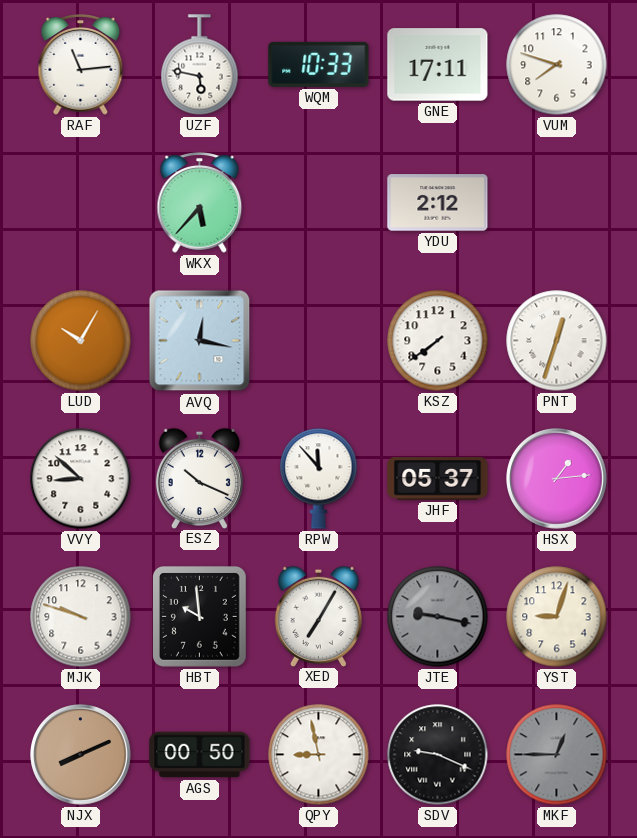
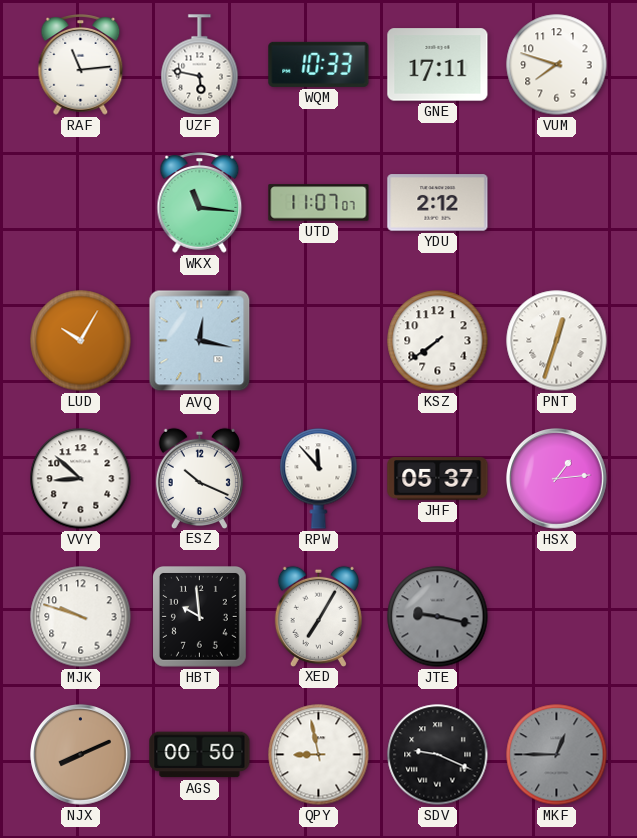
WKX: 5:37 -> 11:16 (200, 203)
UTD: none -> 11:07 (319, 203)
YST: 9:03 -> none (557, 617)
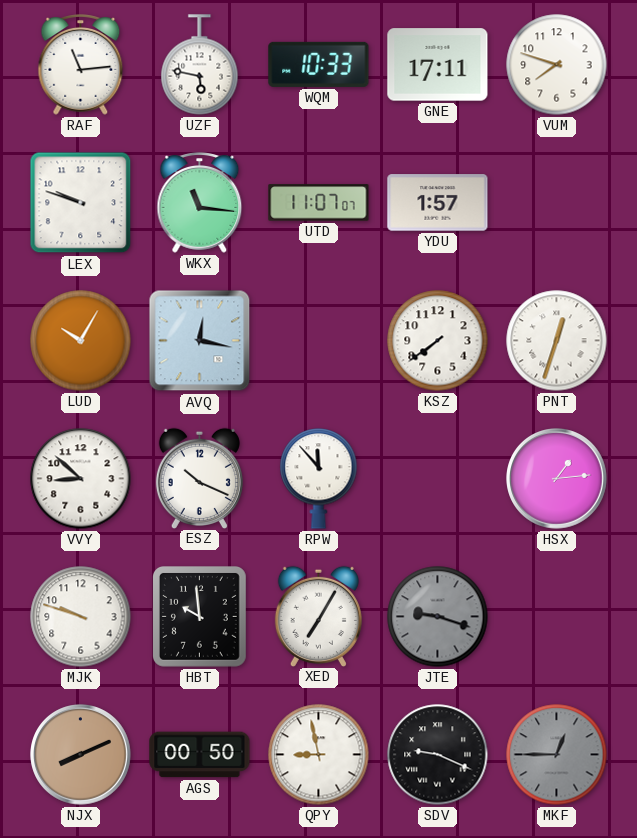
LEX: none -> 9:48 (81, 203)
YDU: 2:12 -> 1:57 (438, 203)
JHF: 05:37 -> none (438, 479)
JTE: 9:17 -> 9:18 (438, 617)
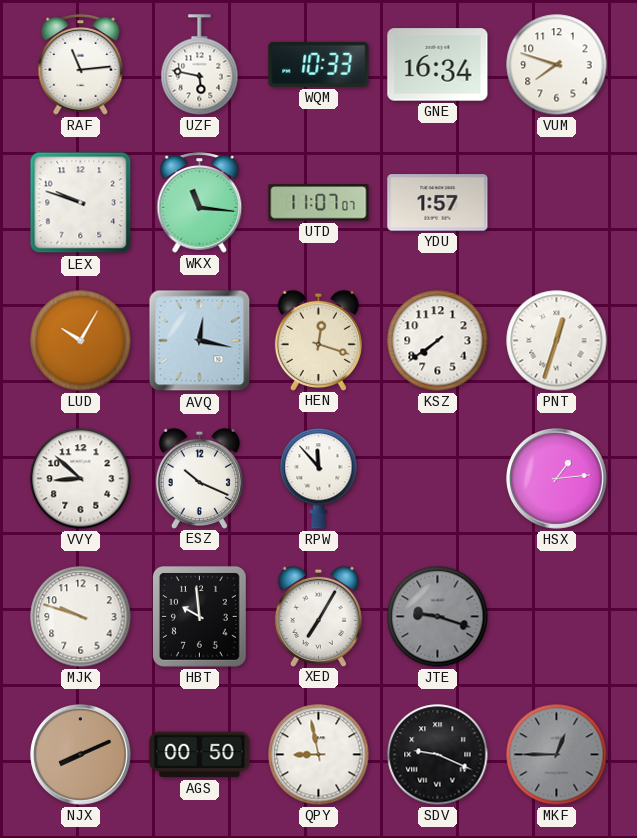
GNE: 17:11 -> 16:34 (438, 65)
HEN: none -> 12:18 (318, 340)
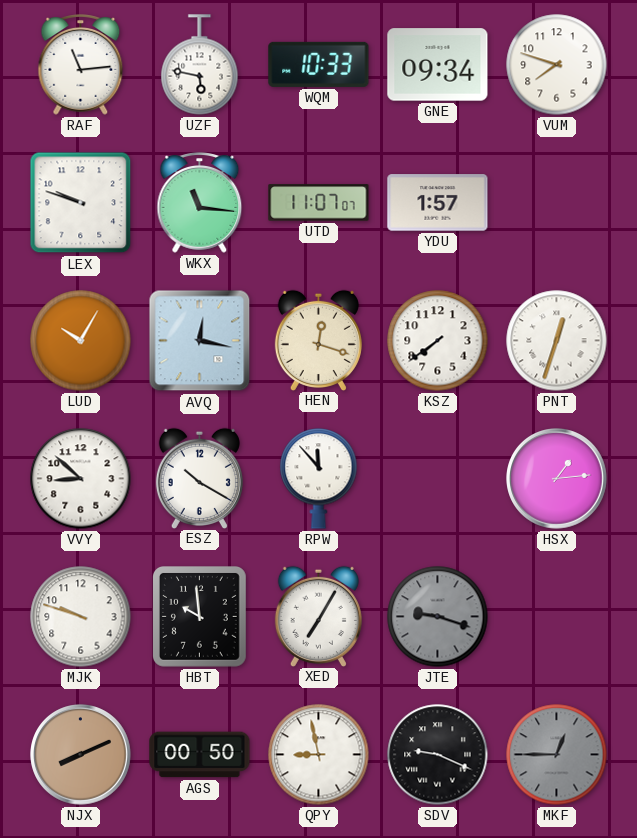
GNE: 16:34 -> 09:34 (438, 65)
ESZ: 10:19 -> 10:20 (199, 478)
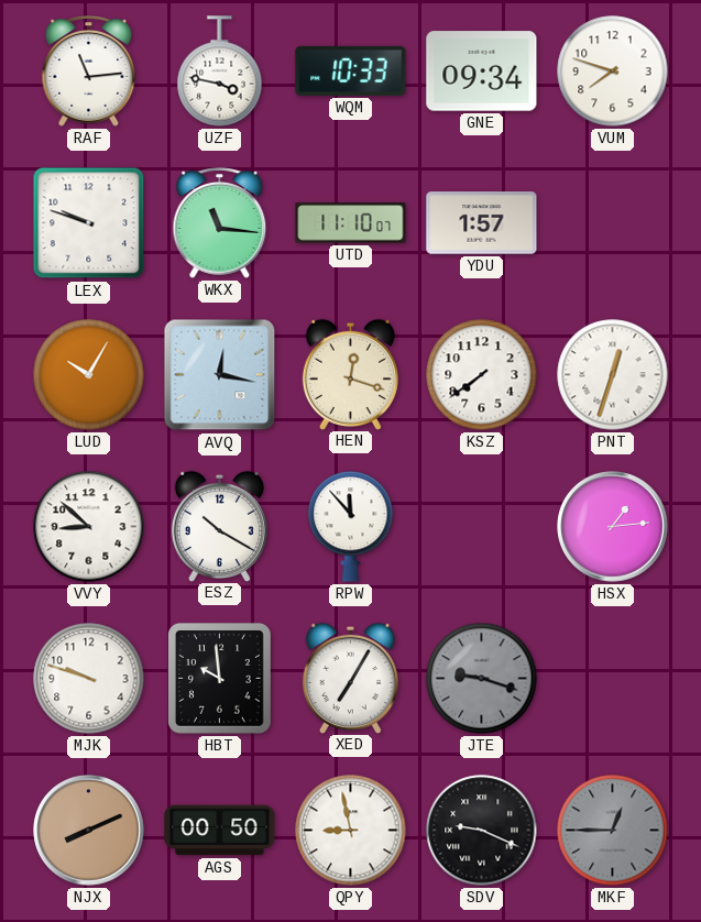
UZF: 5:47 -> 3:47 (220, 72)
UTD: 11:07 -> 11:10 (351, 223)
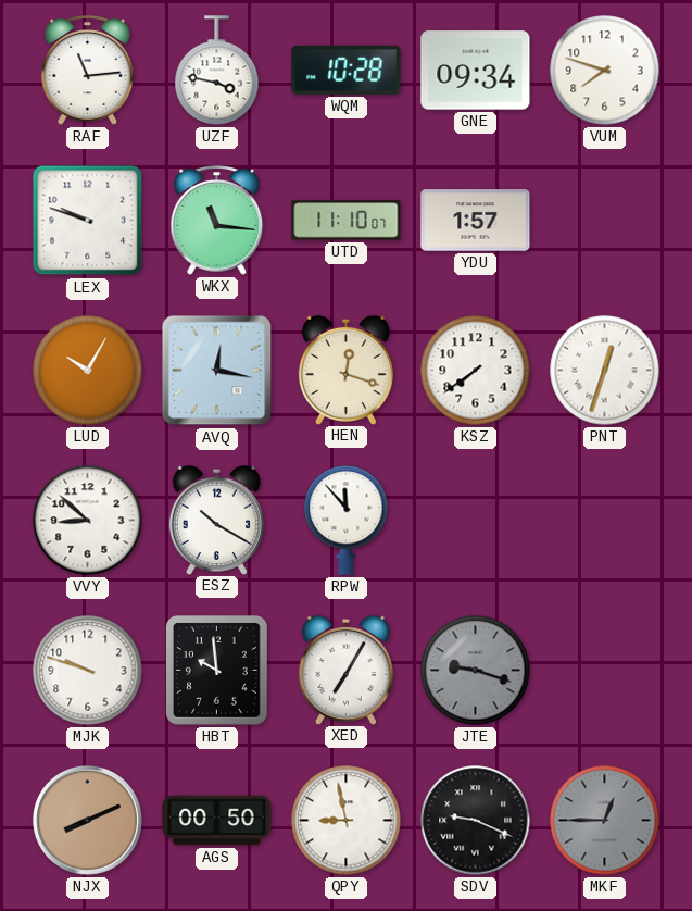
WQM: 10:33 -> 10:28 (347, 70)
HSX: 1:14 -> none (613, 527)
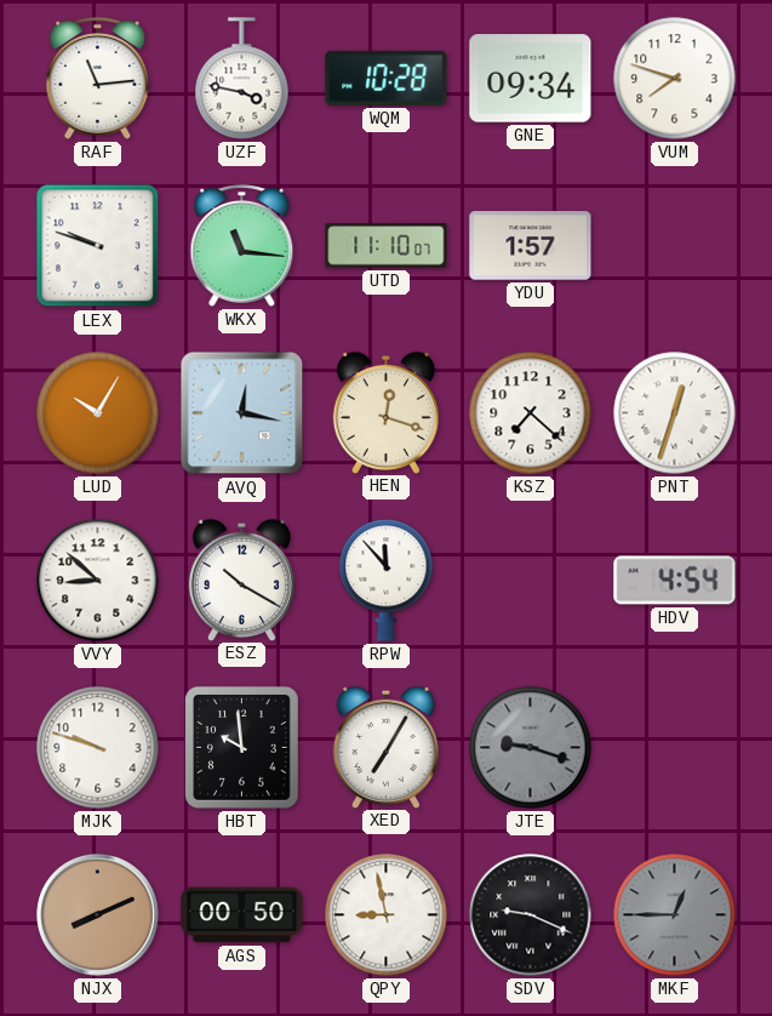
KSZ: 7:39 -> 7:22 (531, 413)
HDV: none -> 4:54 (675, 581)
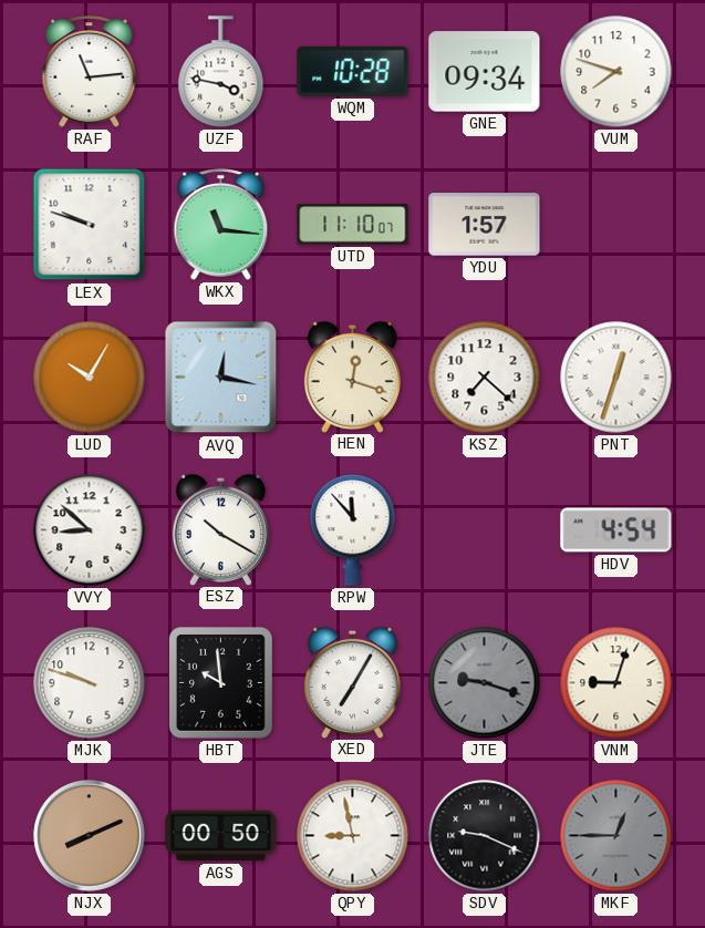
VNM: none -> 9:03 (616, 683)
